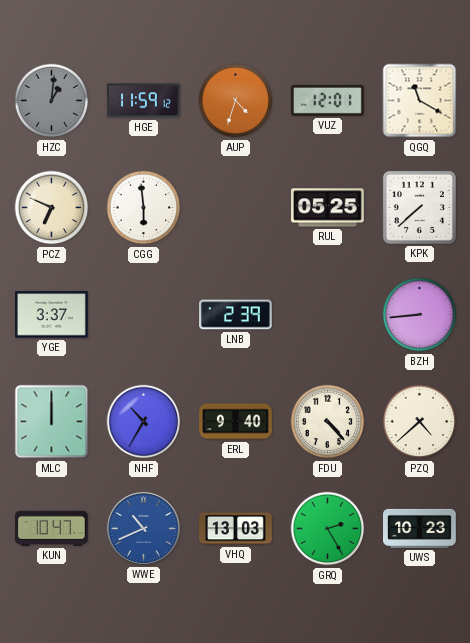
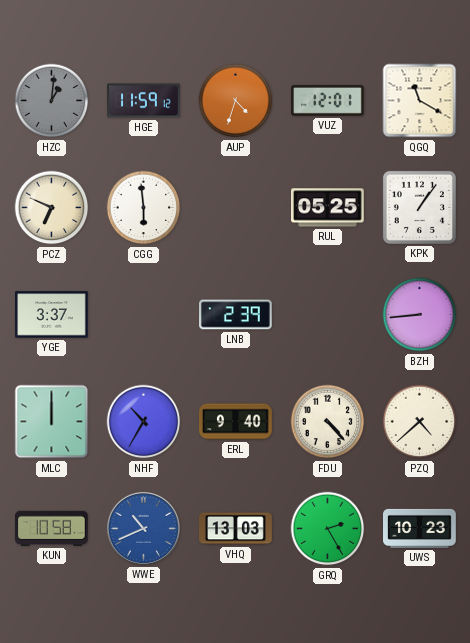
KPK: 7:38 -> 1:06 (419, 207)
KUN: 10:47 -> 10:58 (52, 528)
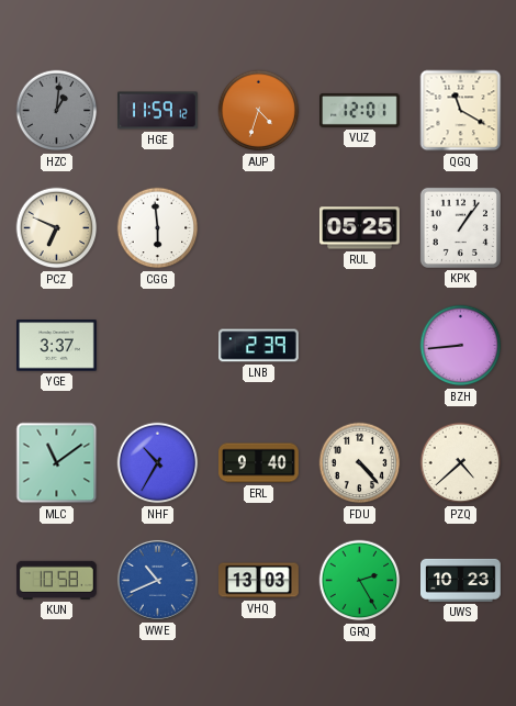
MLC: 12:00 -> 11:09 (57, 463)
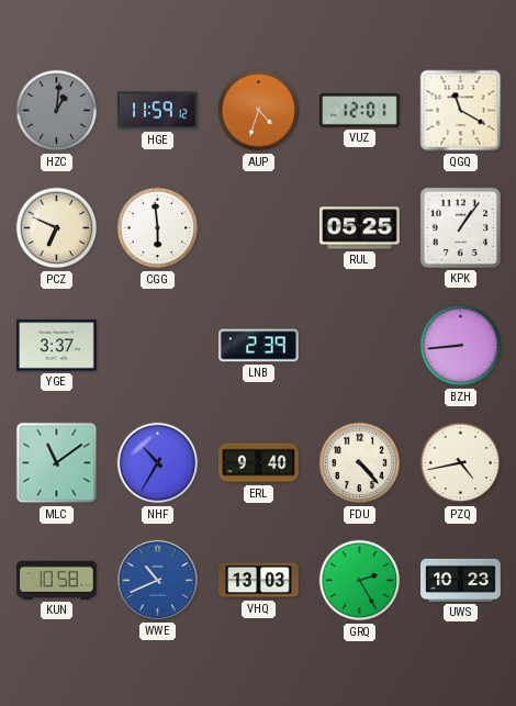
PZQ: 4:38 -> 4:43 (461, 463)
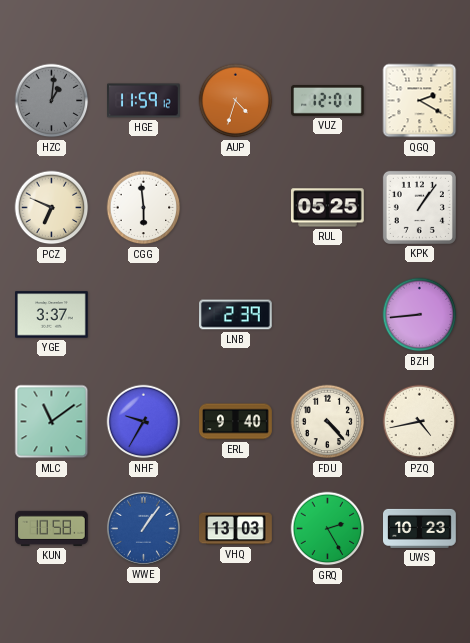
QGQ: 11:20 -> 2:20 (420, 101)
NHF: 10:35 -> 9:35 (144, 422)
WWE: 10:41 -> 1:06 (143, 528)
